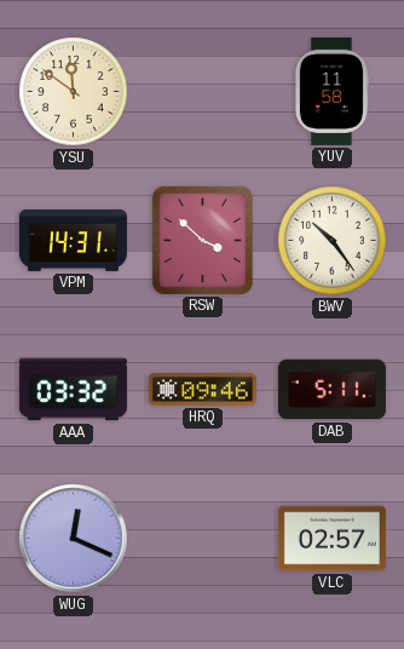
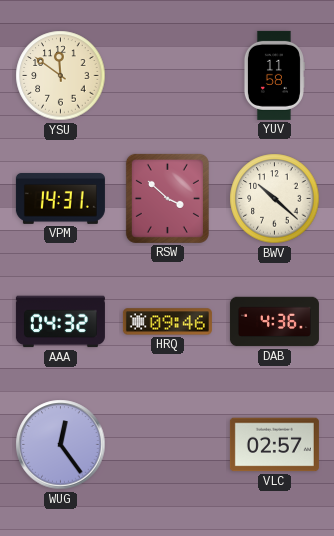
BWV: 10:24 -> 10:22 (275, 199)
AAA: 03:32 -> 04:32 (60, 322)
DAB: 5:11 -> 4:36 (274, 322)
WUG: 12:19 -> 12:24 (61, 445)
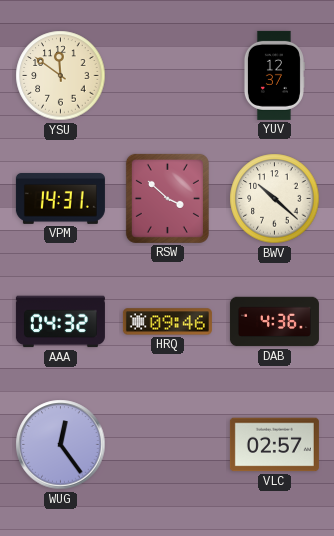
YUV: 11:58 -> 12:37 (274, 75)
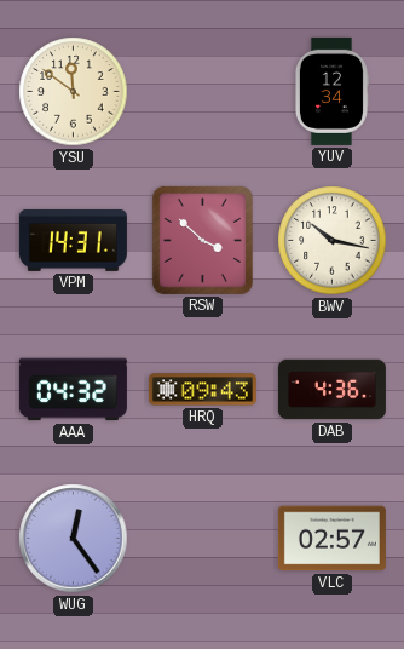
YUV: 12:37 -> 12:34 (331, 91)
BWV: 10:22 -> 10:17 (333, 241)
HRQ: 09:46 -> 09:43 (202, 390)
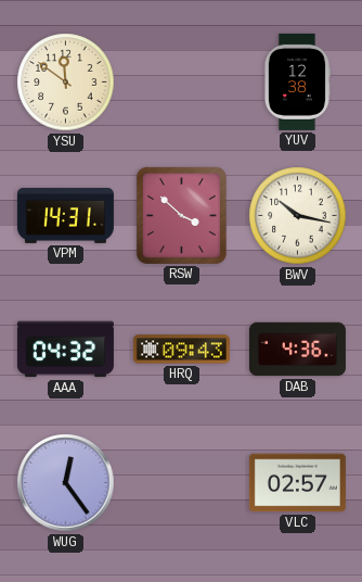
YUV: 12:34 -> 12:38 (297, 81)
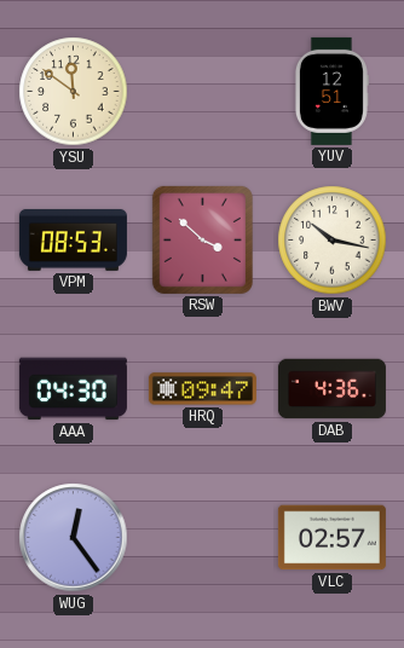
YUV: 12:38 -> 12:51 (331, 91)
VPM: 14:31 -> 08:53 (73, 239)
AAA: 04:32 -> 04:30 (73, 389)
HRQ: 09:43 -> 09:47 (202, 389)
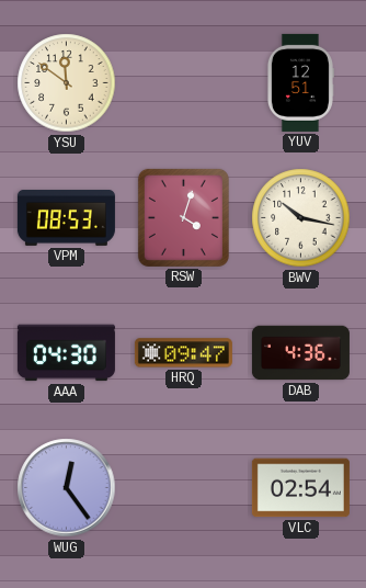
RSW: 3:52 -> 4:03 (183, 217)
VLC: 02:57 -> 02:54 (300, 488)
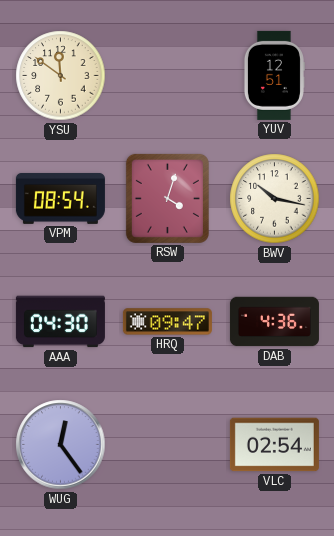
VPM: 08:53 -> 08:54 (60, 198)
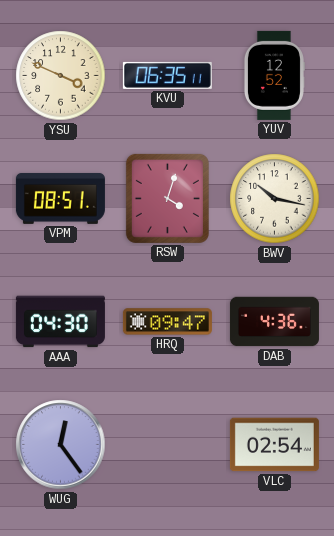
YSU: 11:51 -> 3:49 (61, 76)
KVU: none -> 06:35 (167, 75)
YUV: 12:51 -> 12:52 (274, 75)
VPM: 08:54 -> 08:51 (60, 198)
